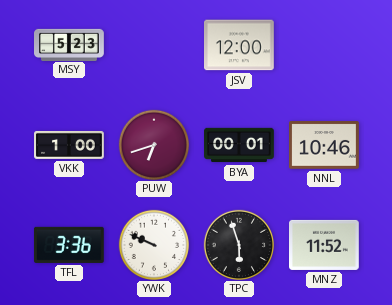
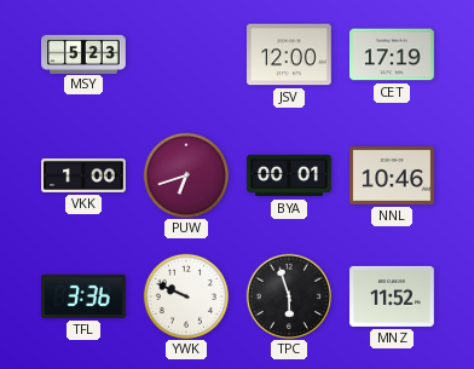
CET: none -> 17:19 (393, 54)
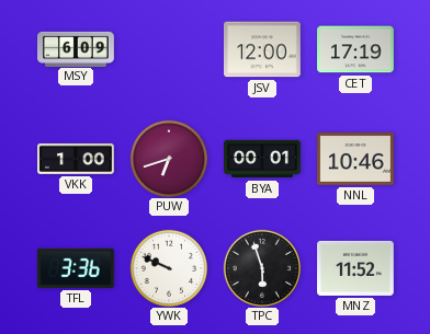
MSY: 5:23 -> 6:09 (76, 48)
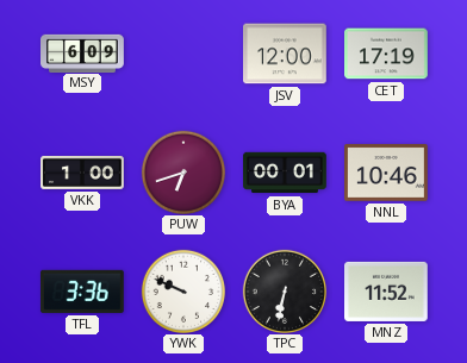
TPC: 5:57 -> 6:32 (284, 290)
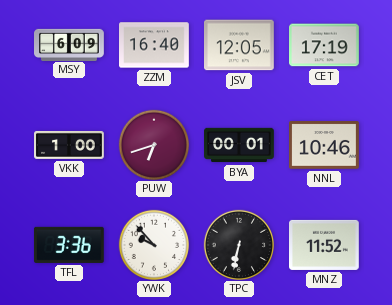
ZZM: none -> 16:40 (155, 45)
JSV: 12:00 -> 12:05 (240, 45)
YWK: 9:49 -> 9:53 (153, 244)
